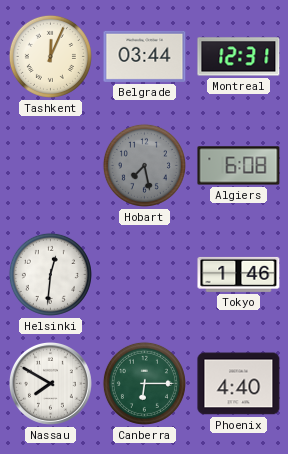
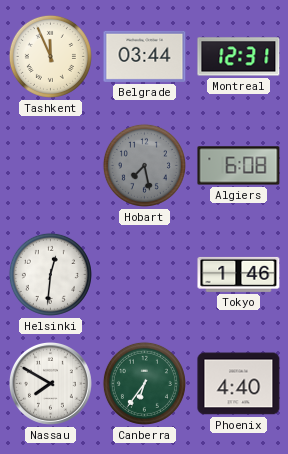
Tashkent: 12:04 -> 11:56 (50, 56)
Canberra: 6:15 -> 6:36 (144, 383)
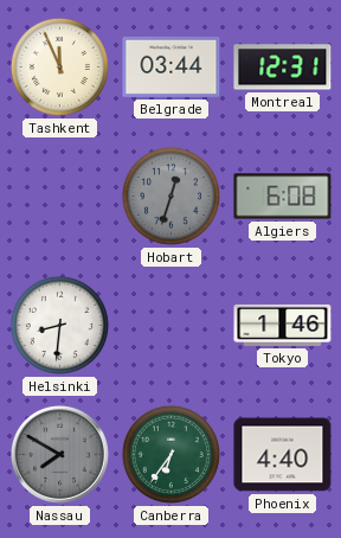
Hobart: 7:28 -> 12:33 (170, 196)
Helsinki: 12:31 -> 8:31 (59, 325)
Nassau dial: white -> grey (59, 454)
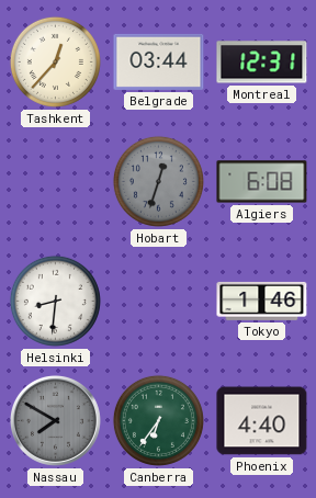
Tashkent: 11:56 -> 12:37 (55, 61)
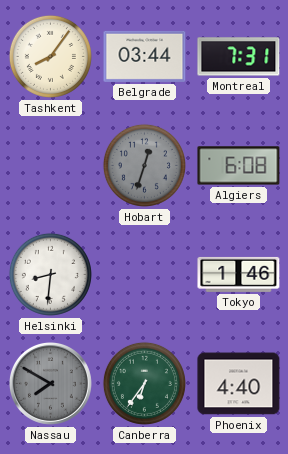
Tashkent: 12:37 -> 8:06 (50, 56)
Montreal: 12:31 -> 7:31 (239, 57)
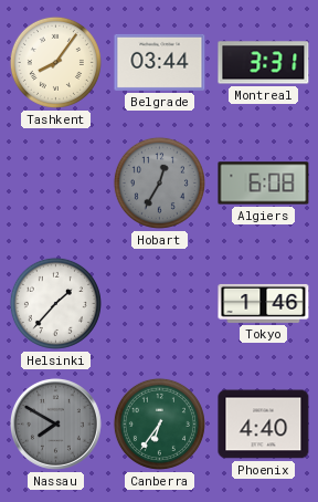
Montreal: 7:31 -> 3:31 (264, 63)
Hobart: 12:33 -> 12:35 (159, 182)
Helsinki: 8:31 -> 1:37 (55, 303)
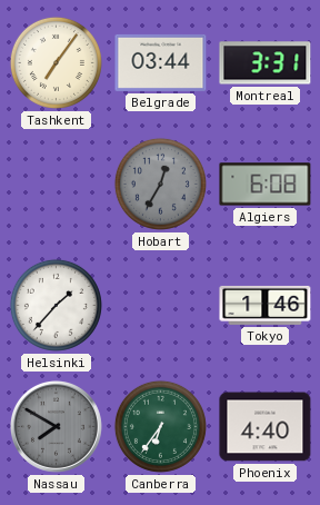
Tashkent: 8:06 -> 7:06 (56, 62)
